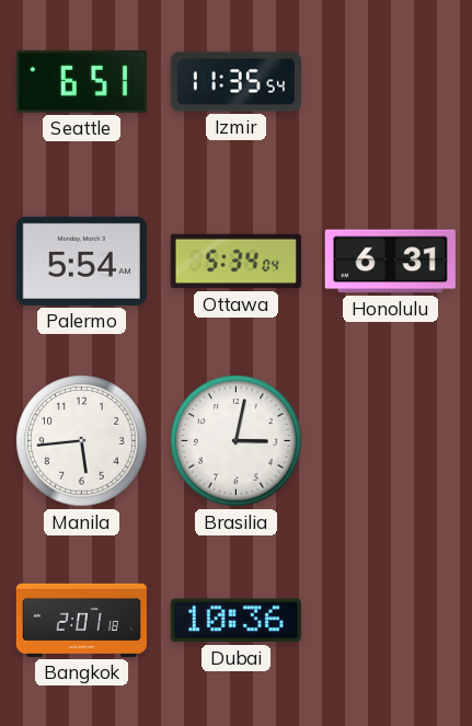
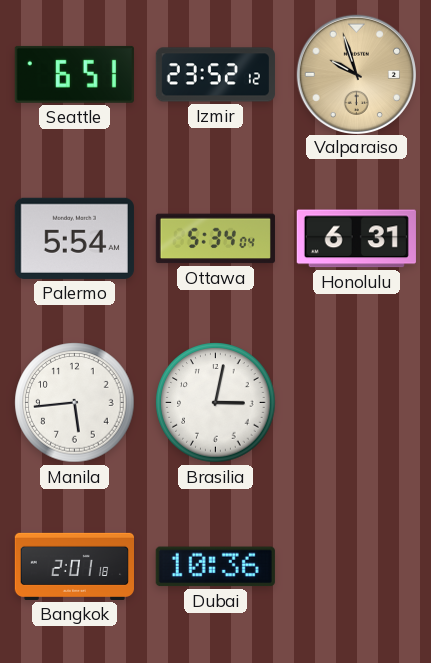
Izmir: 11:35 -> 23:52 (215, 75)
Valparaiso: none -> 9:57 (356, 74)
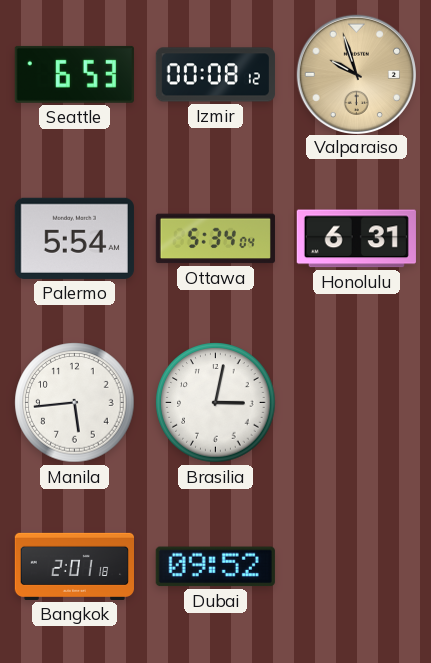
Seattle: 6:51 -> 6:53 (74, 74)
Izmir: 23:52 -> 00:08 (215, 75)
Dubai: 10:36 -> 09:52 (215, 567)
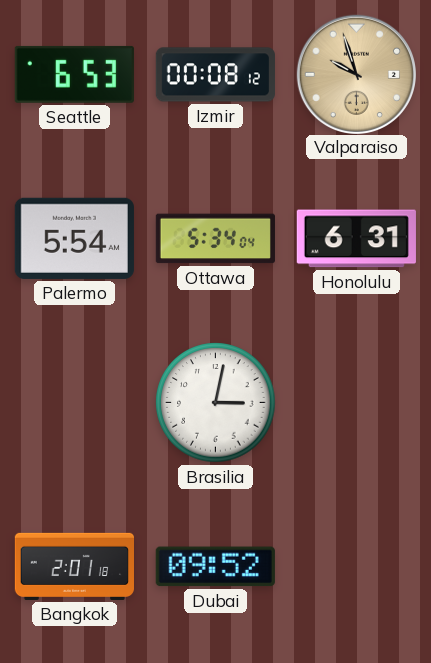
Manila: 5:44 -> none (75, 403)
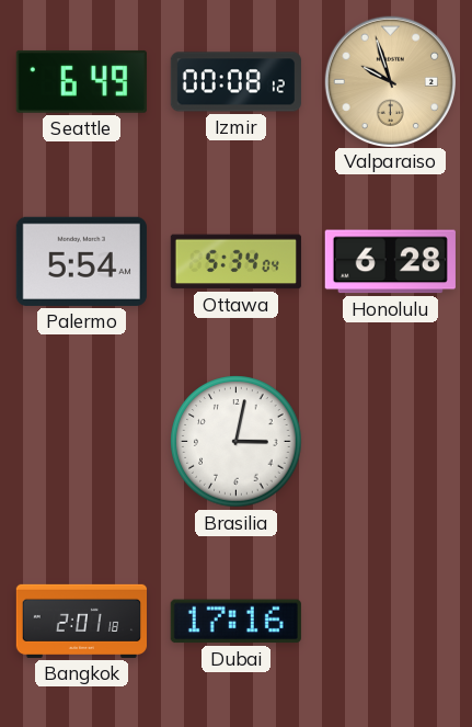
Seattle: 6:53 -> 6:49 (81, 81)
Honolulu: 6:31 -> 6:28 (390, 262)
Dubai: 09:52 -> 17:16 (235, 622)
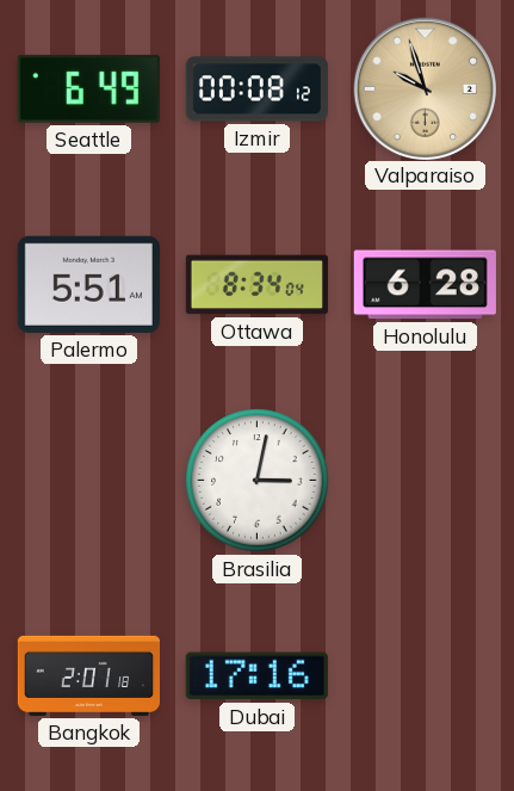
Palermo: 5:54 -> 5:51 (88, 284)
Ottawa: 5:34 -> 8:34 (256, 285)
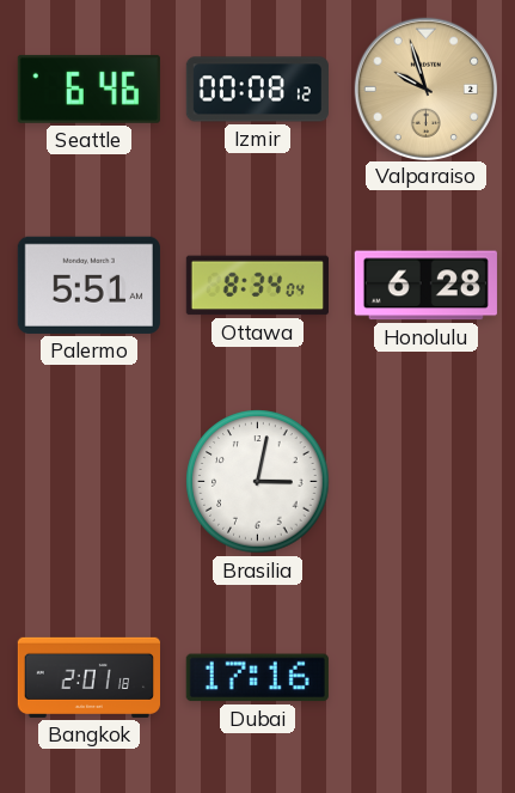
Seattle: 6:49 -> 6:46 (88, 89)
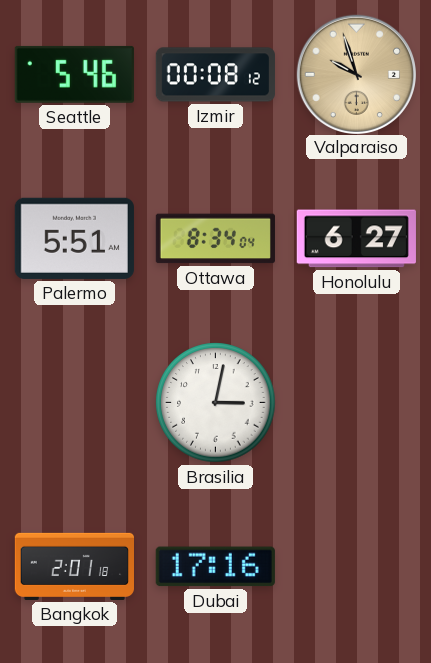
Seattle: 6:46 -> 5:46 (74, 74)
Honolulu: 6:28 -> 6:27 (356, 239)
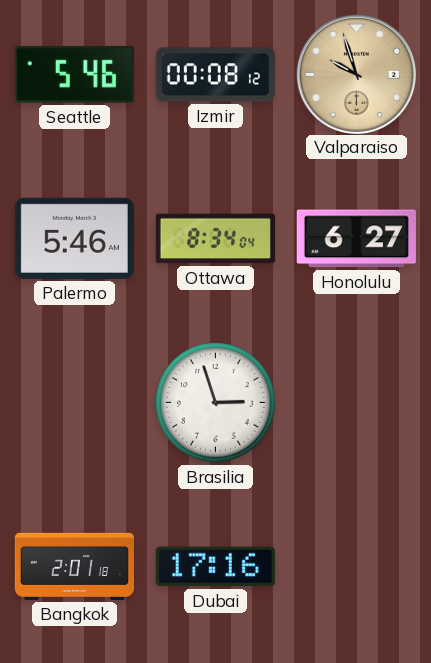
Palermo: 5:51 -> 5:46 (74, 238)
Brasilia: 3:02 -> 2:57 (216, 403)
